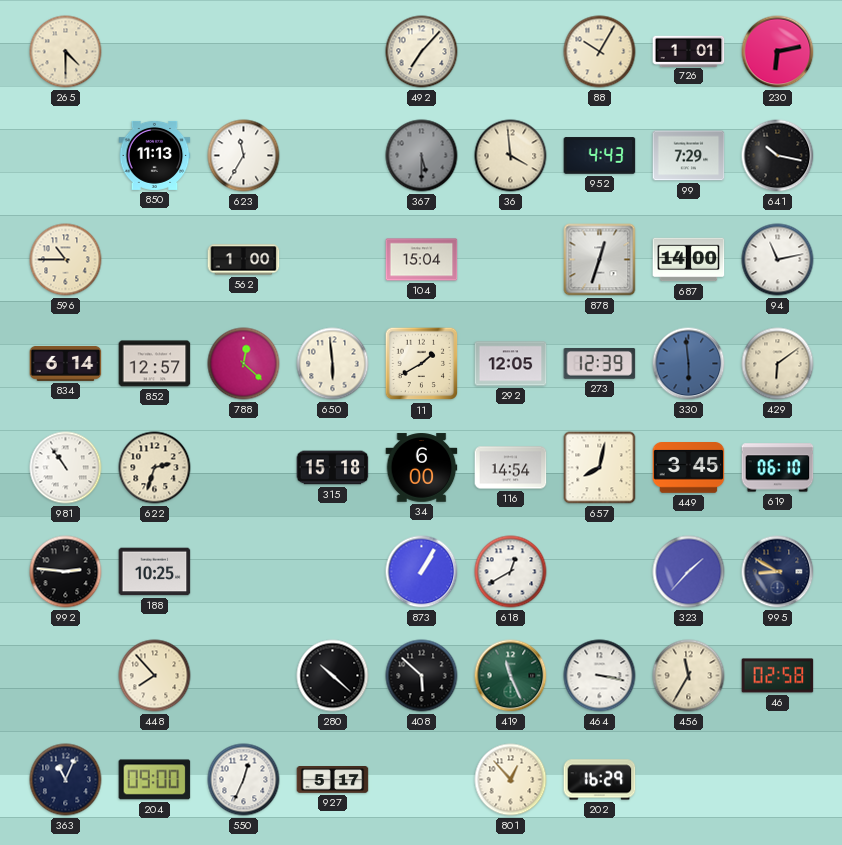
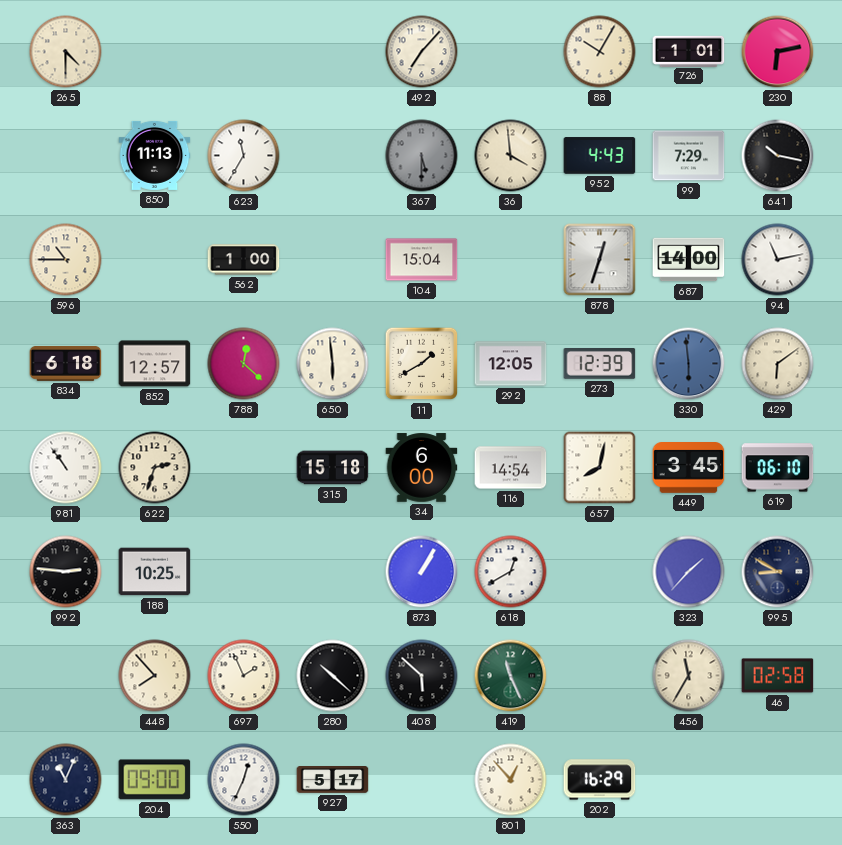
834: 6:14 -> 6:18 (66, 363)
697: none -> 1:56 (244, 676)
464: 3:17 -> none (600, 676)
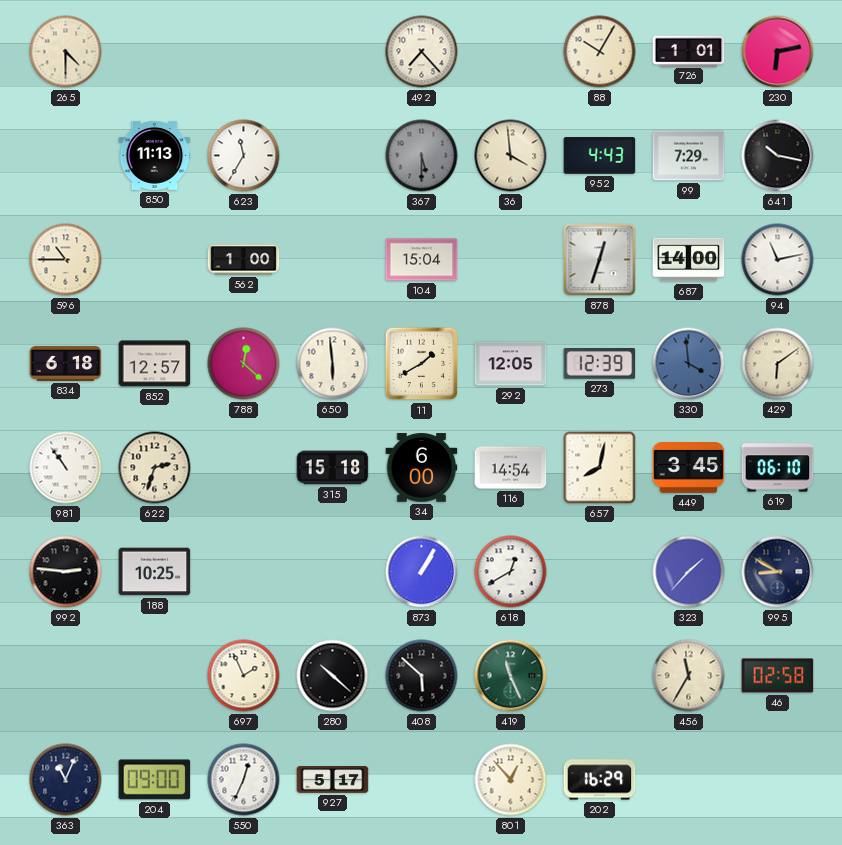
492: 7:07 -> 7:23 (422, 52)
330: 5:59 -> 3:59 (689, 364)
448: 7:53 -> none (155, 676)
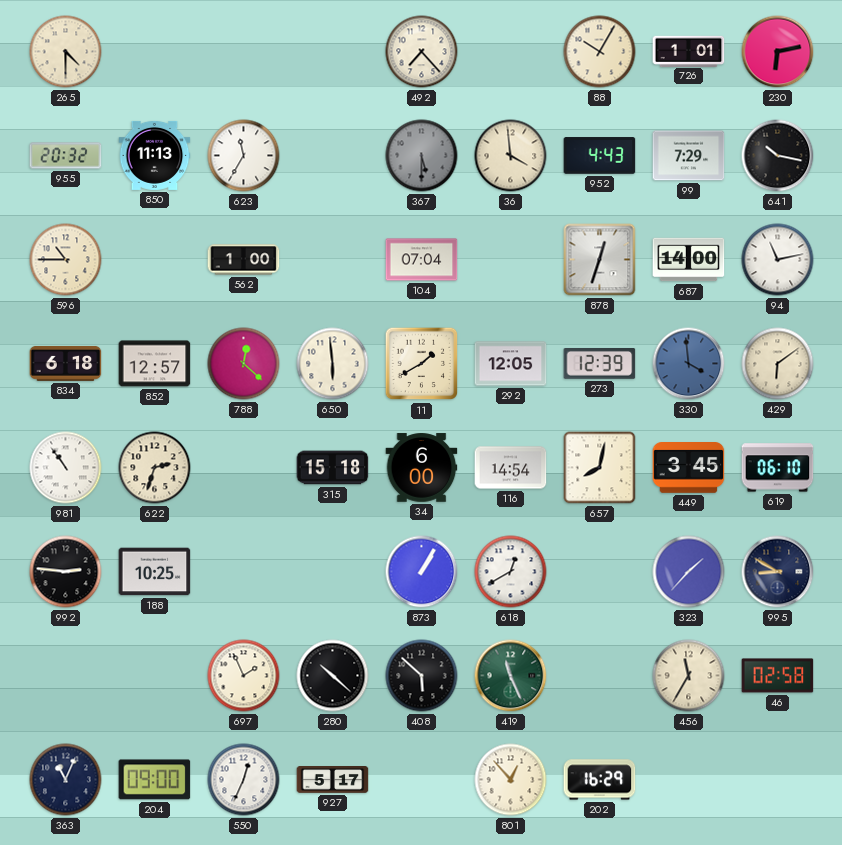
955: none -> 20:32 (66, 156)
104: 15:04 -> 07:04 (422, 260)
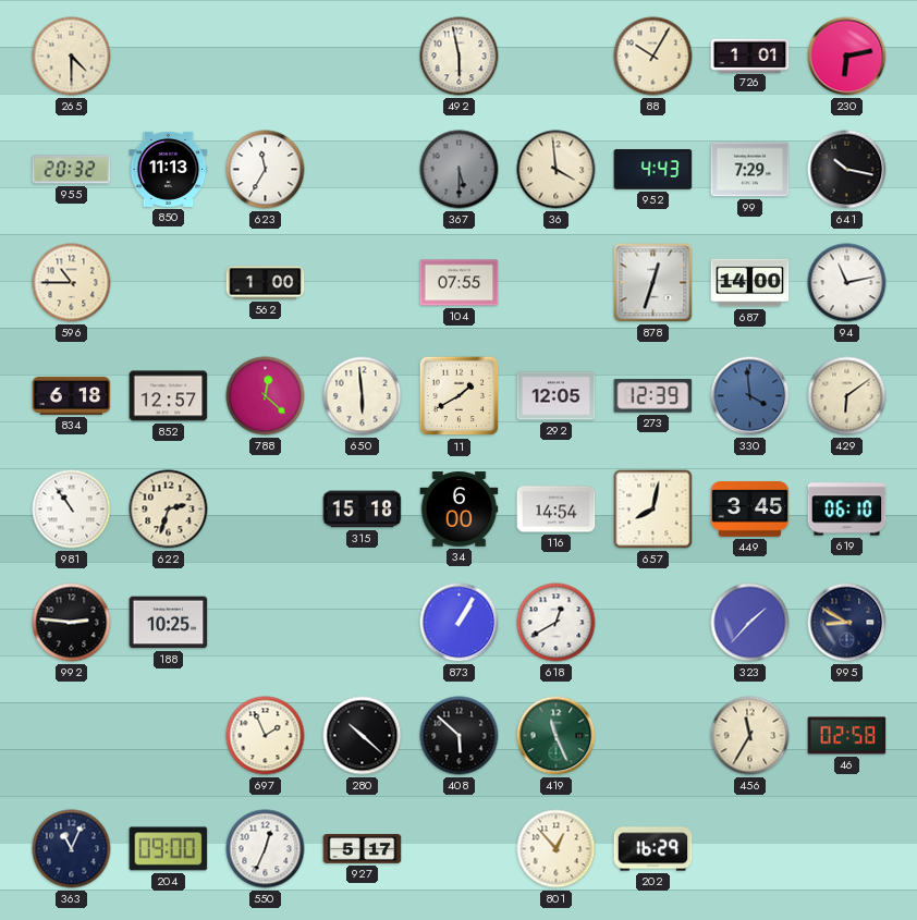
492: 7:23 -> 5:58 (460, 57)
104: 07:04 -> 07:55 (460, 283)
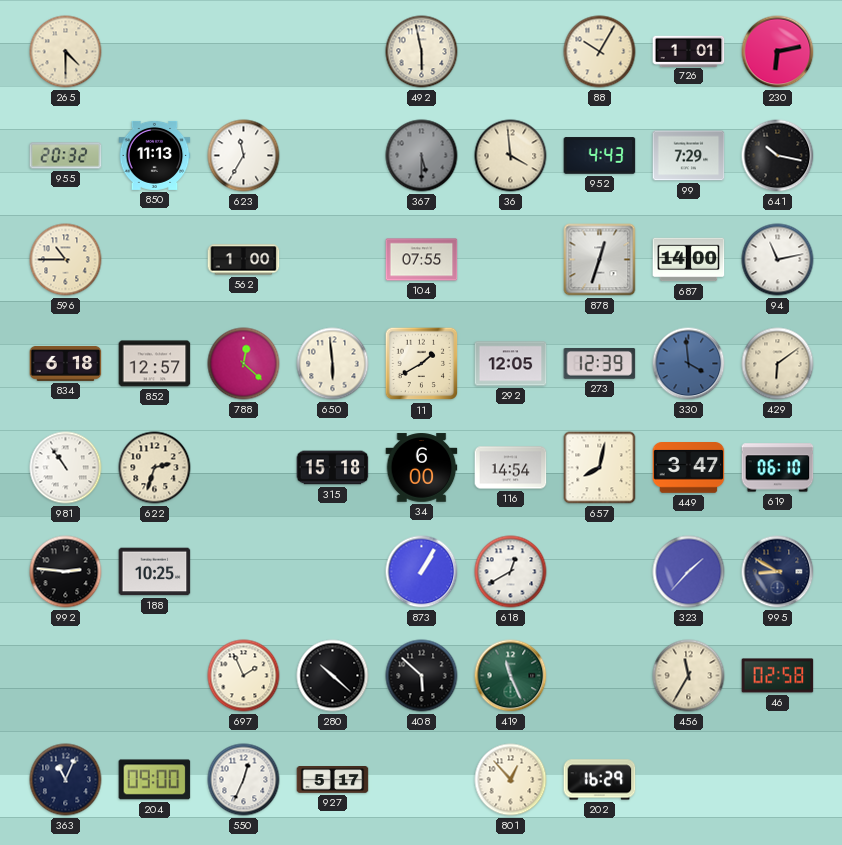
449: 3:45 -> 3:47 (689, 468)
